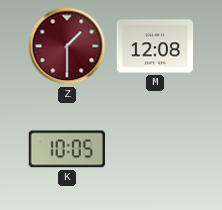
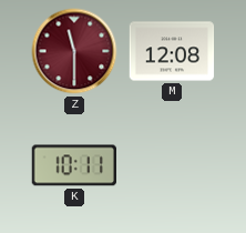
Z: 1:30 -> 11:30 (74, 51)
K: 10:05 -> 10:11 (74, 165)
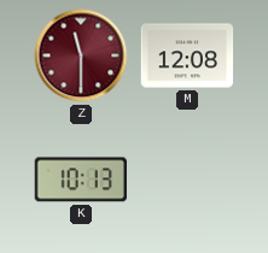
K: 10:11 -> 10:13 (81, 180)
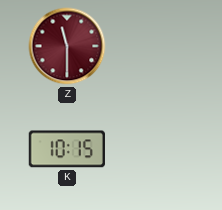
M: 12:08 -> none (187, 55)
K: 10:13 -> 10:15 (67, 149)
